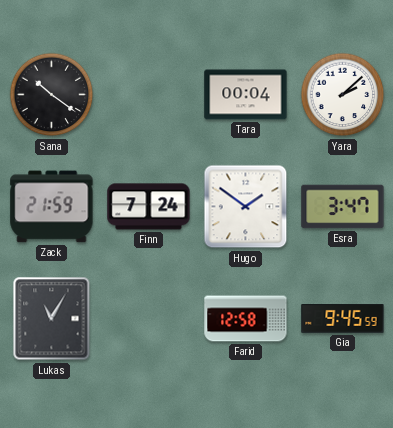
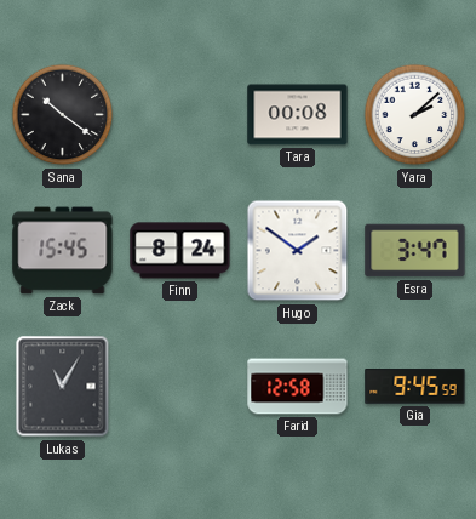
Tara: 00:04 -> 00:08 (298, 115)
Zack: 21:59 -> 15:45 (63, 251)
Finn: 7:24 -> 8:24 (180, 251)
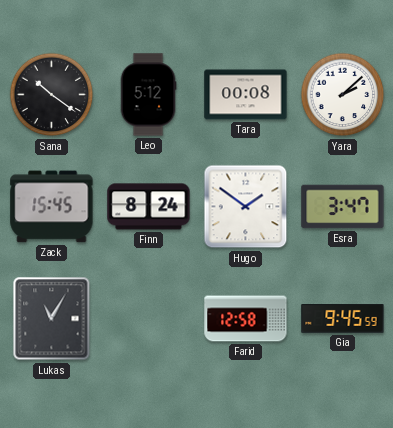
Leo: none -> 5:12 (148, 95)
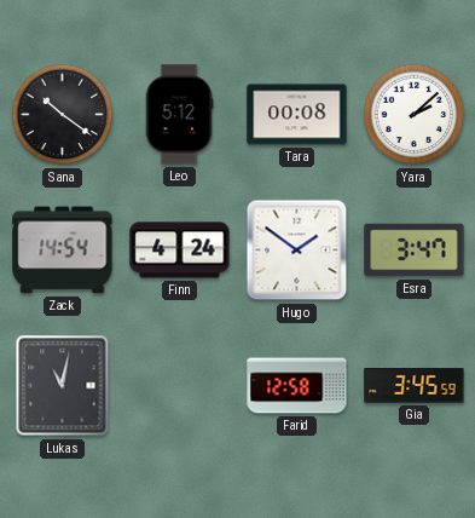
Zack: 15:45 -> 14:54 (63, 251)
Finn: 8:24 -> 4:24 (180, 251)
Lukas: 11:05 -> 11:02 (63, 386)
Gia: 9:45 -> 3:45 (415, 386)
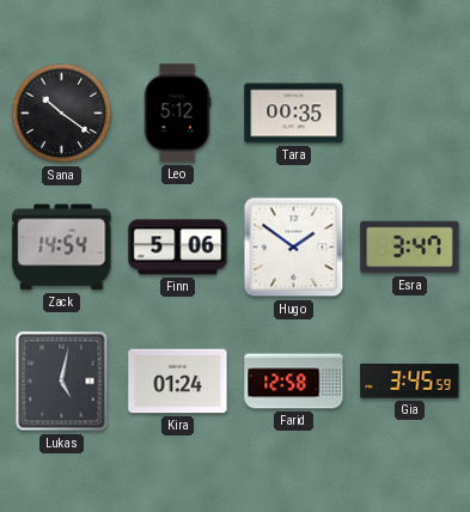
Tara: 00:08 -> 00:35 (294, 114)
Yara: 2:08 -> none (415, 115)
Finn: 4:24 -> 5:06 (178, 248)
Lukas: 11:02 -> 5:02 (62, 382)
Kira: none -> 01:24 (178, 382)
